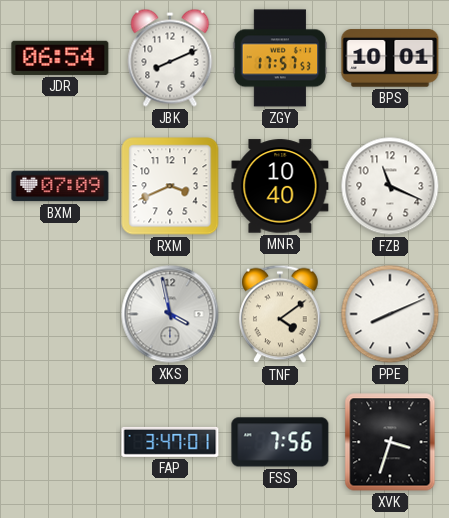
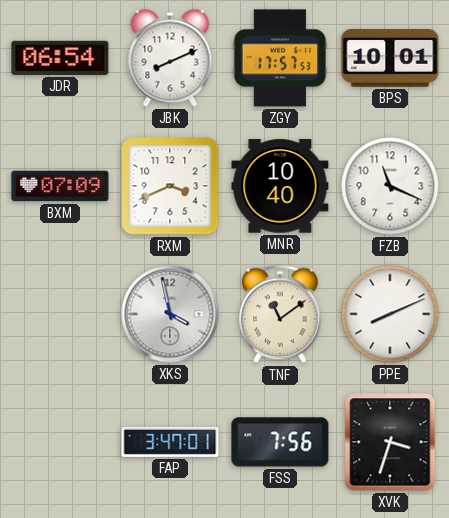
TNF: 4:09 -> 11:09 (280, 314)
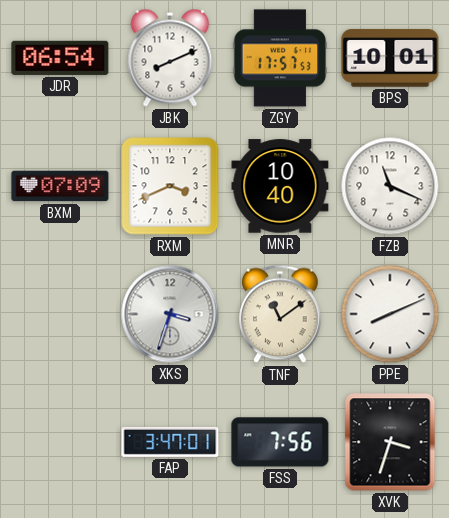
XKS: 3:58 -> 3:33 (170, 314)
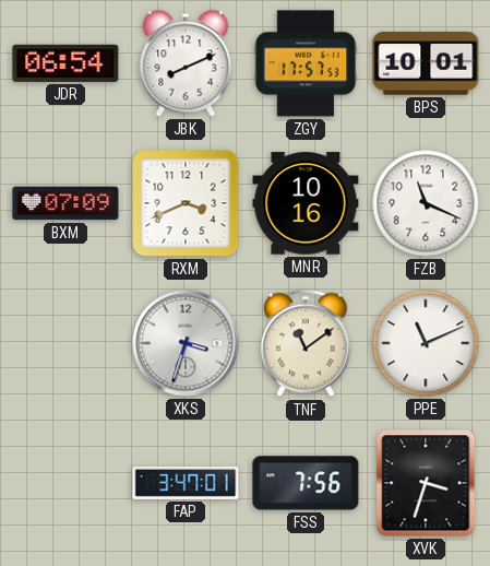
MNR: 10:40 -> 10:16 (306, 203)
PPE: 8:11 -> 11:11 (426, 343)
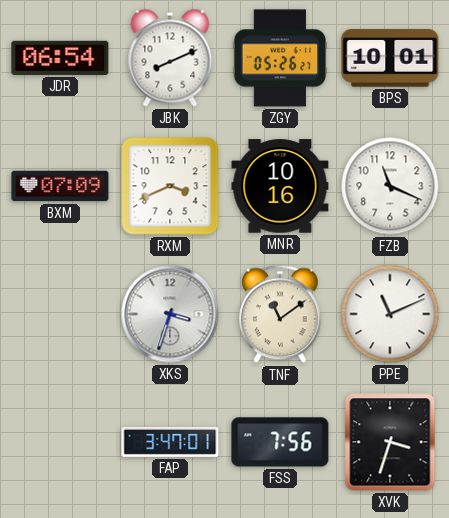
ZGY: 17:57 -> 05:26 (280, 58)
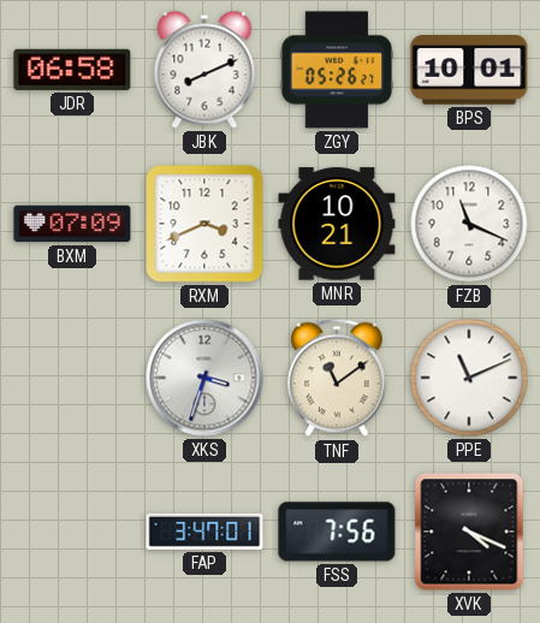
JDR: 06:54 -> 06:58 (72, 70)
MNR: 10:16 -> 10:21 (337, 224)
XVK: 3:33 -> 4:19 (469, 532)
